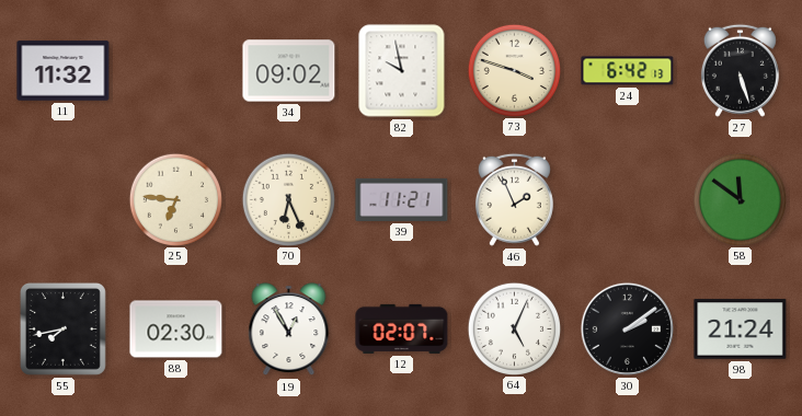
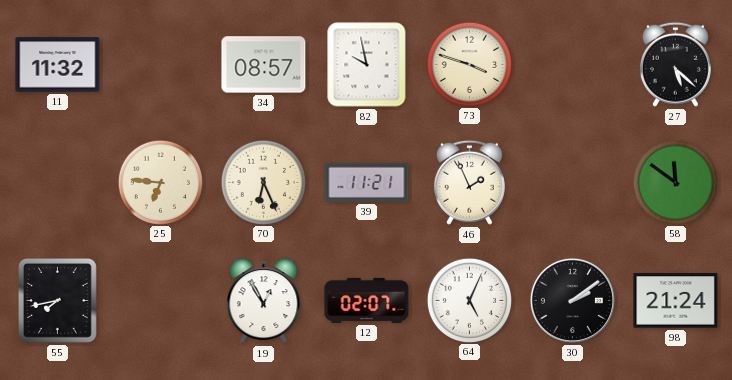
34: 09:02 -> 08:57 (264, 65)
24: 6:42 -> none (628, 71)
27: 5:27 -> 5:22 (675, 64)
88: 02:30 -> none (176, 330)
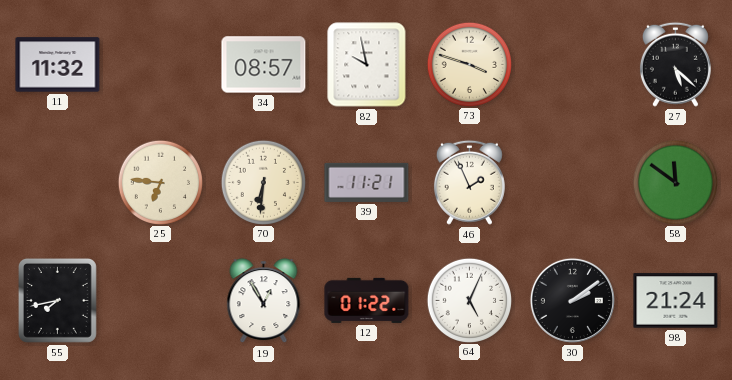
70: 6:26 -> 6:31 (263, 182)
12: 02:07 -> 01:22 (367, 300)
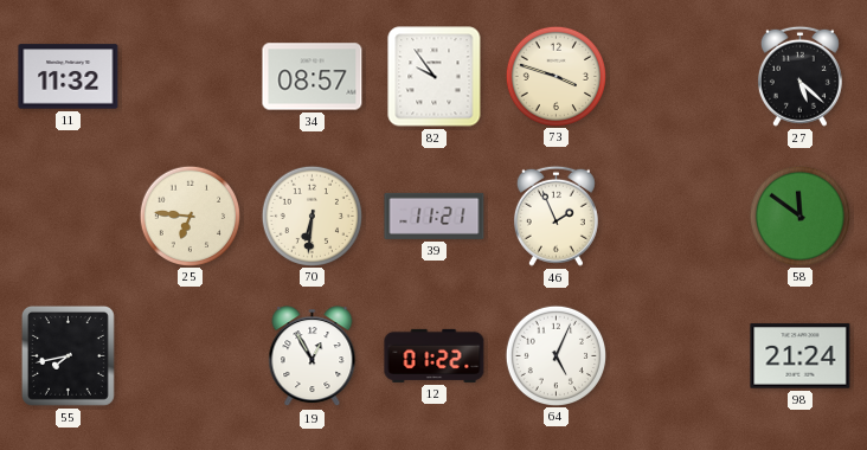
82: 9:58 -> 9:54 (435, 77)
30: 2:09 -> none (572, 300)
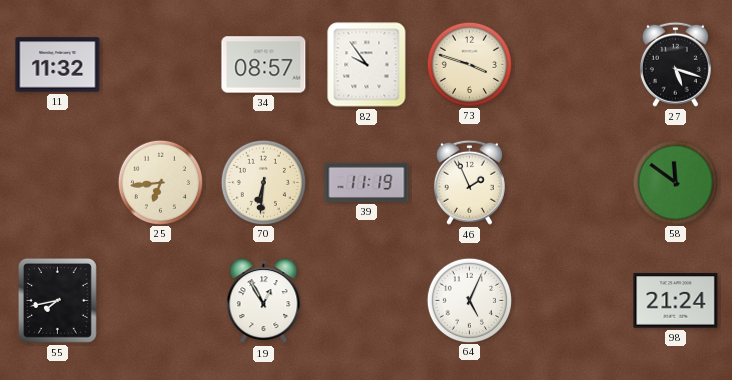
27: 5:22 -> 5:18 (675, 64)
25: 6:46 -> 6:44 (160, 182)
39: 11:21 -> 11:19 (367, 182)
12: 01:22 -> none (435, 355)
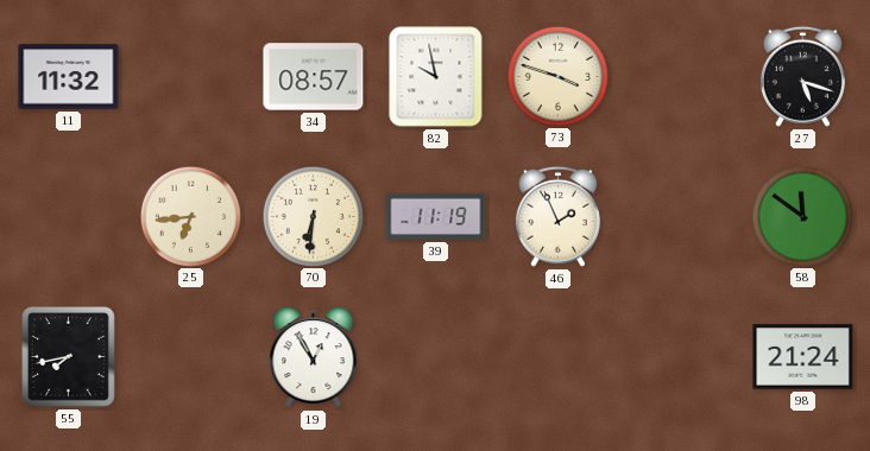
82: 9:54 -> 9:58 (436, 77)
64: 5:04 -> none (469, 300)
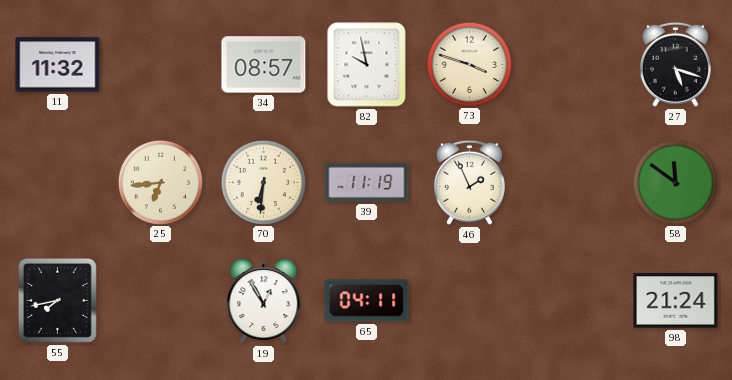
65: none -> 04:11 (367, 301)
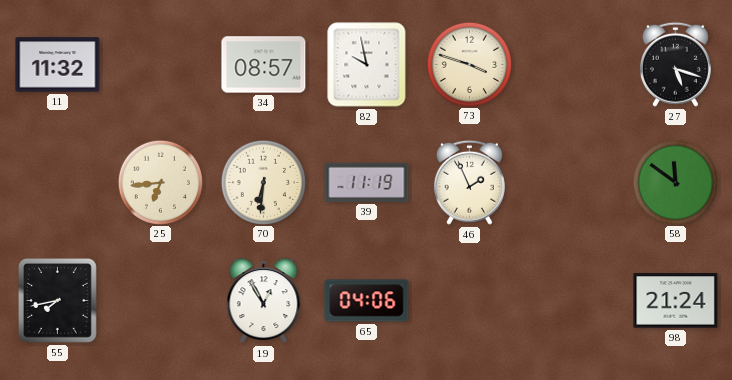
65: 04:11 -> 04:06 (367, 301)
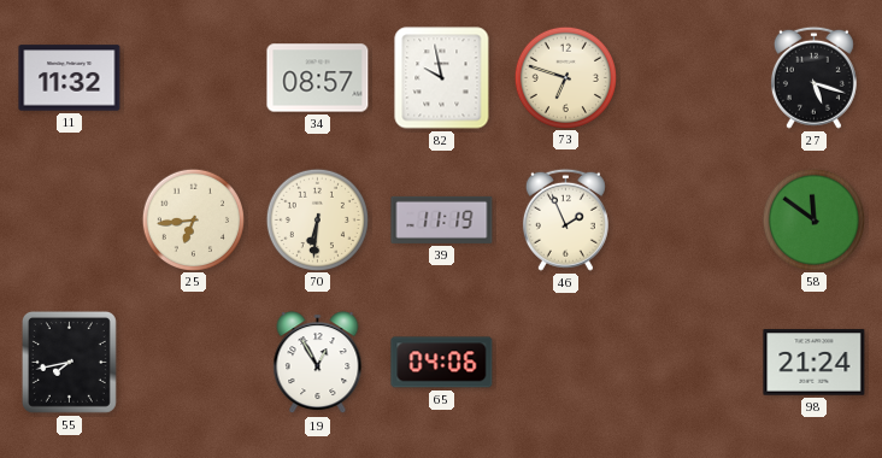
73: 3:48 -> 6:48 (565, 77)
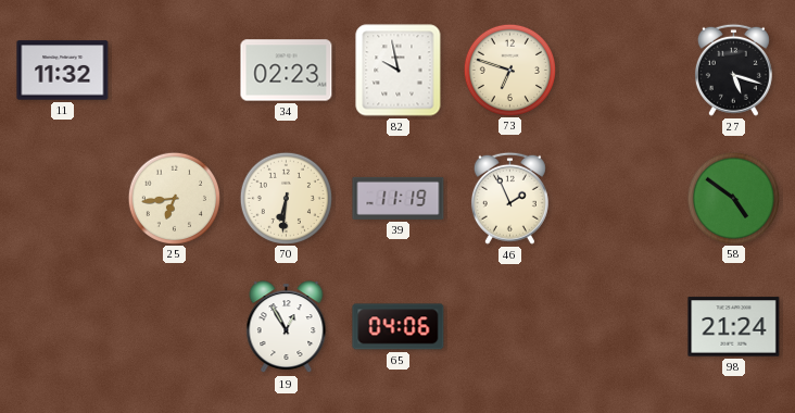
34: 08:57 -> 02:23 (287, 71)
58: 11:51 -> 4:51 (733, 198)
55: 7:43 -> none (69, 362)
